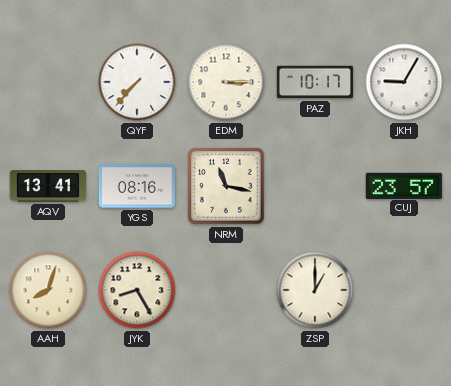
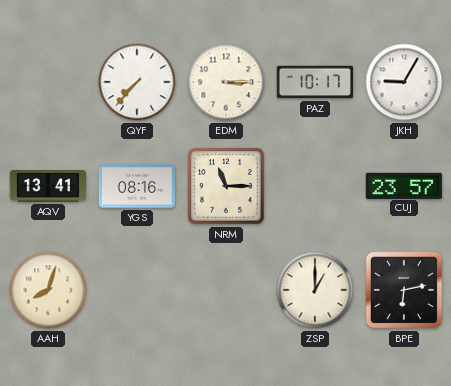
NRM: 11:17 -> 11:15 (226, 186)
JYK: 8:25 -> none (137, 290)
BPE: none -> 6:13 (404, 290)
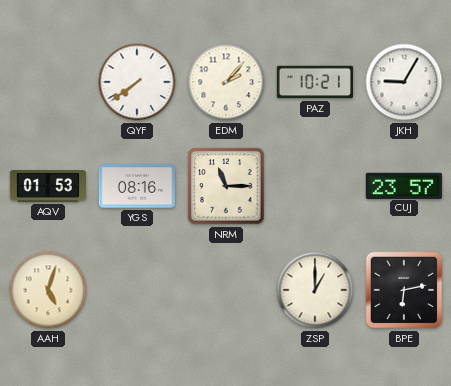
QYF: 7:37 -> 7:39 (137, 82)
EDM: 3:15 -> 2:07 (226, 82)
PAZ: 10:17 -> 10:21 (315, 82)
AQV: 13:41 -> 01:53 (47, 186)
AAH: 8:03 -> 5:03 (48, 290)
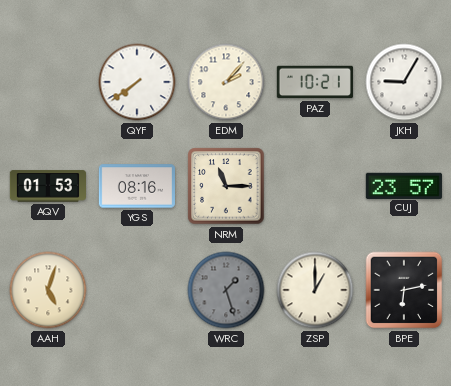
WRC: none -> 1:27 (226, 290)
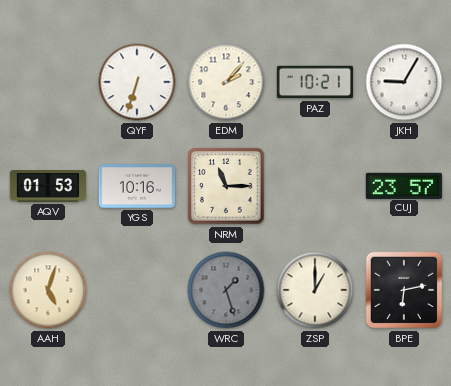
QYF: 7:39 -> 6:33 (137, 82)
YGS: 08:16 -> 10:16 (137, 186)
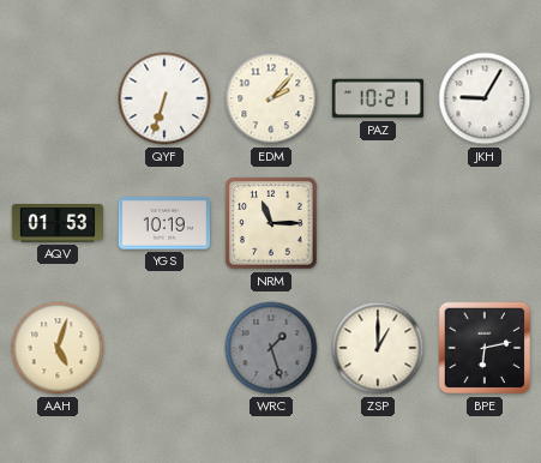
YGS: 10:16 -> 10:19 (164, 223)
CUJ: 23:57 -> none (404, 185)
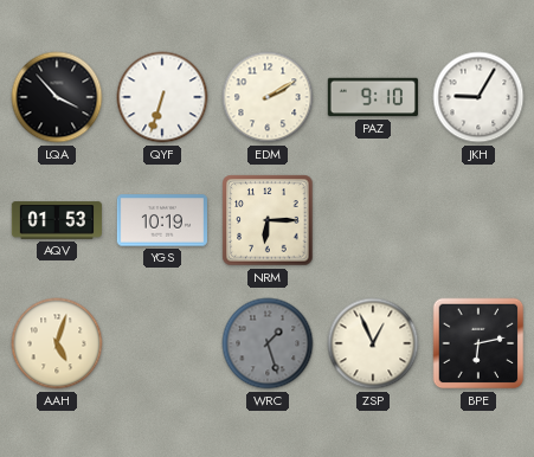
LQA: none -> 3:53 (57, 97)
EDM: 2:07 -> 2:10 (268, 97)
PAZ: 10:21 -> 9:10 (373, 97)
NRM: 11:15 -> 6:15 (268, 220)
ZSP: 1:00 -> 12:56 (373, 343)
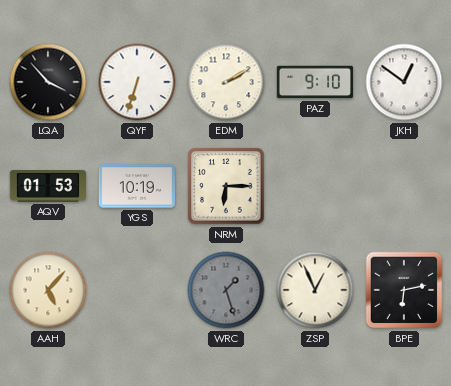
JKH: 9:05 -> 12:51 (404, 82)
AAH: 5:03 -> 5:07 (48, 290)
